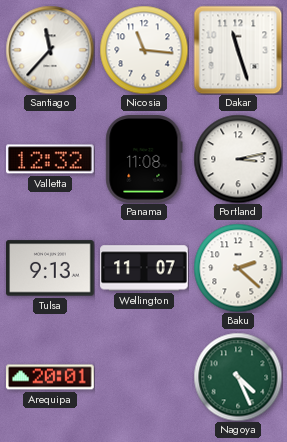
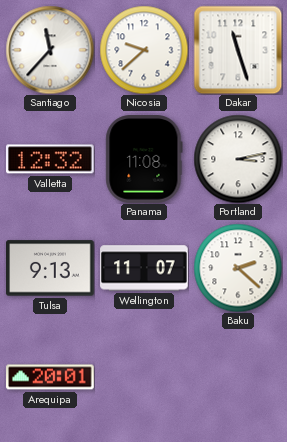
Nicosia: 11:16 -> 9:38 (144, 50)
Nagoya: 4:26 -> none (238, 377)
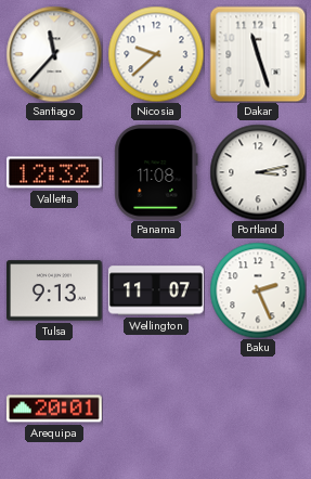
Baku: 2:22 -> 2:26 (258, 290)
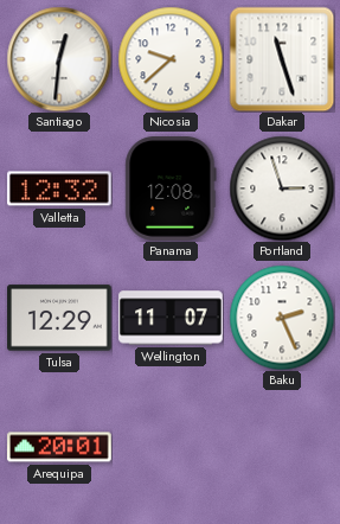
Santiago: 11:37 -> 12:31 (59, 59)
Panama: 11:08 -> 12:08 (171, 188)
Portland: 3:13 -> 2:57 (282, 188)
Tulsa: 9:13 -> 12:29 (59, 318)
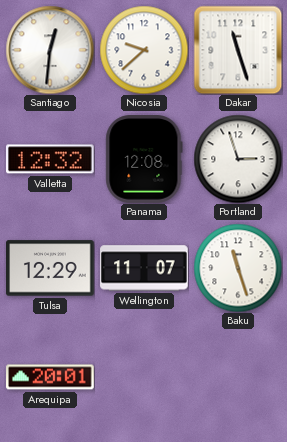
Baku: 2:26 -> 11:27 (238, 268)
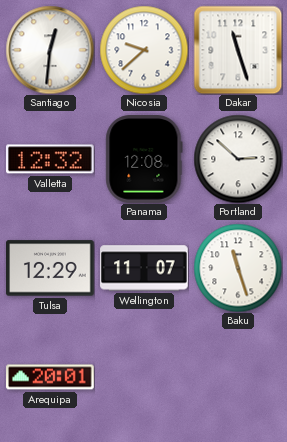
Portland: 2:57 -> 2:52 (238, 159)
